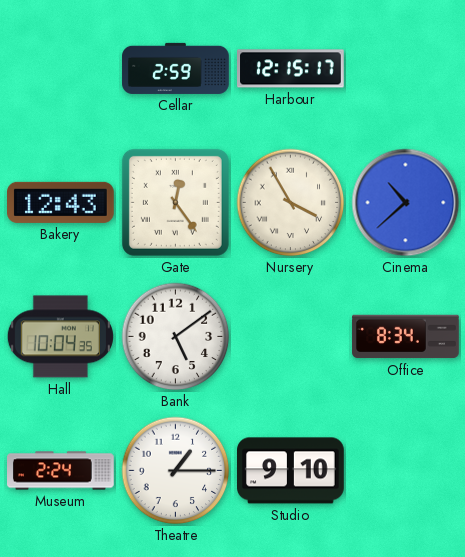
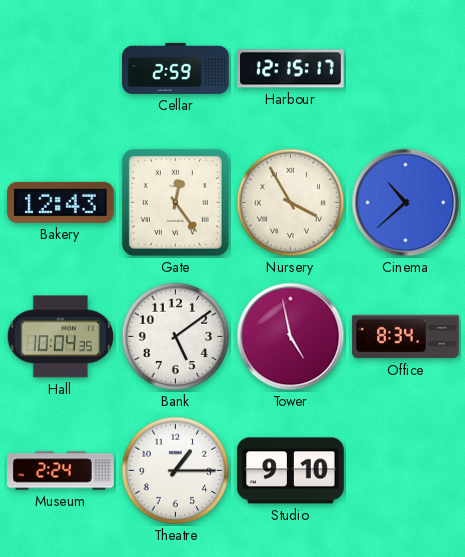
Tower: none -> 4:58 (291, 337)
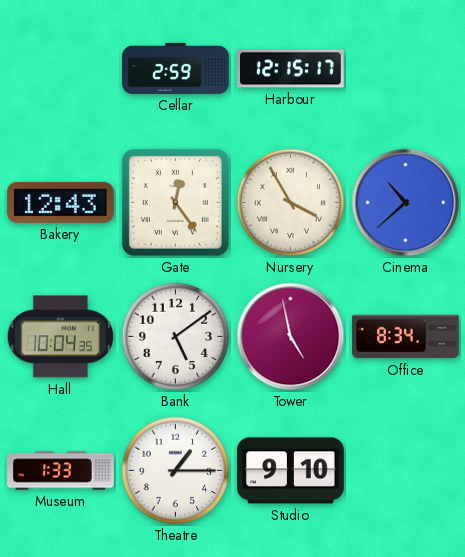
Museum: 2:24 -> 1:33 (61, 471)
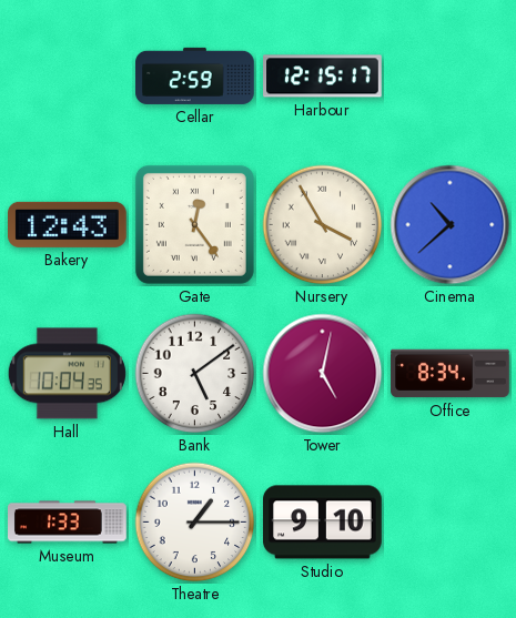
Tower: 4:58 -> 5:02 (323, 374)
